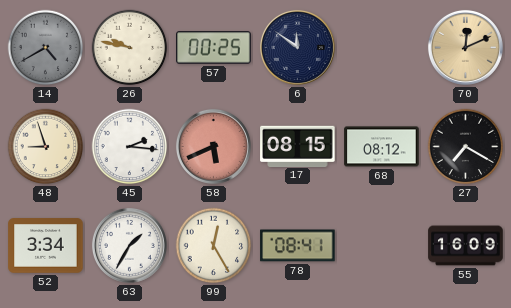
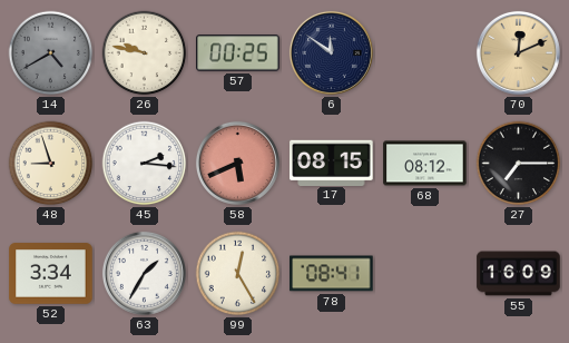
27: 7:20 -> 7:15 (519, 164)
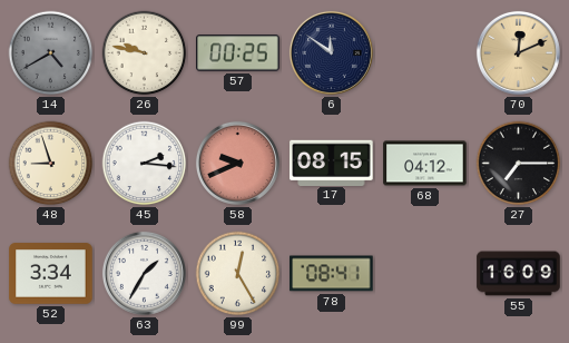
58: 5:41 -> 9:41 (237, 163)
68: 08:12 -> 04:12 (425, 164)
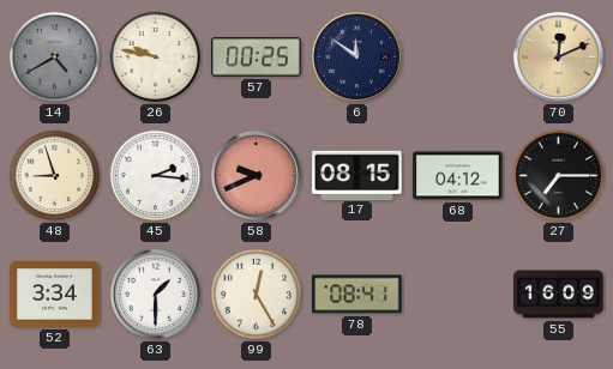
63: 1:35 -> 1:30 (155, 294)
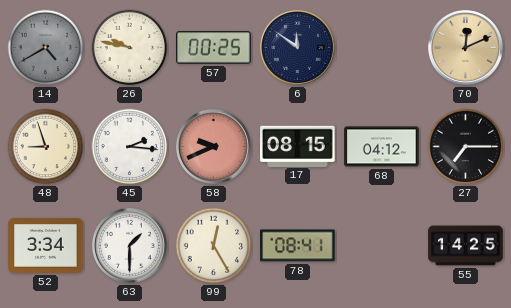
55: 16:09 -> 14:25 (466, 246)
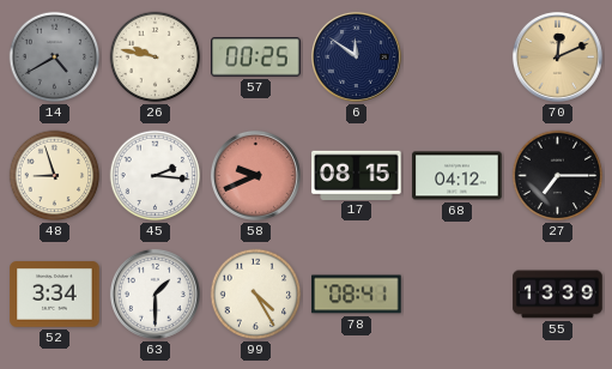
99: 12:25 -> 4:25 (256, 295)
55: 14:25 -> 13:39 (558, 295)
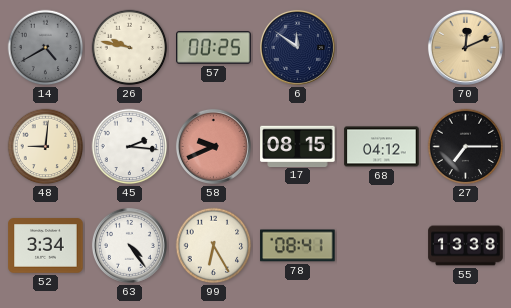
48: 8:57 -> 9:01 (46, 147)
63: 1:30 -> 4:24 (129, 245)
99: 4:25 -> 6:25 (214, 246)
55: 13:39 -> 13:38 (466, 246)
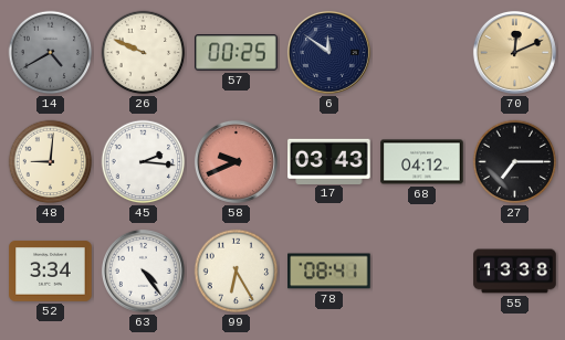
26: 9:47 -> 9:49 (144, 53)
17: 08:15 -> 03:43 (329, 161)
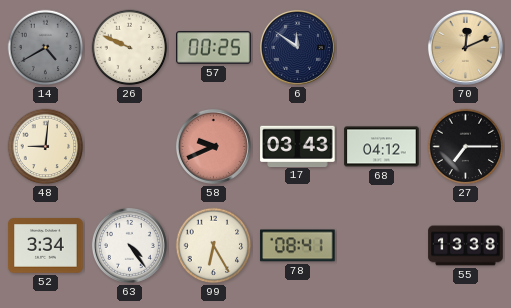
45: 2:16 -> none (144, 162)
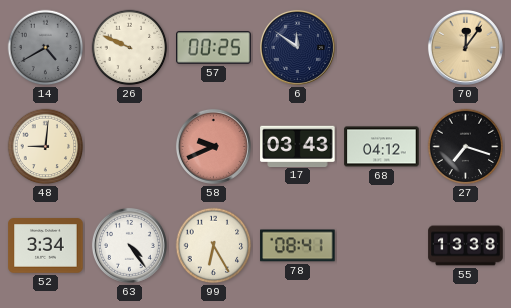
70: 12:11 -> 12:06 (465, 47)
27: 7:15 -> 7:18 (466, 147)
